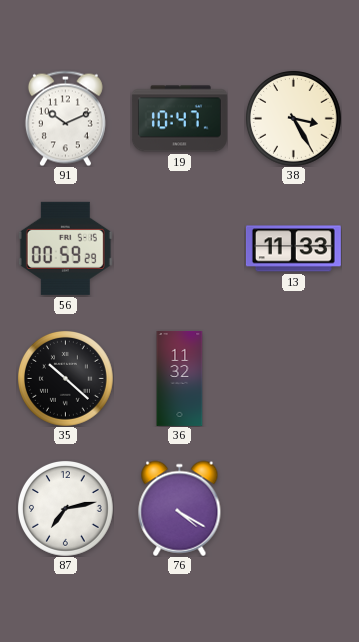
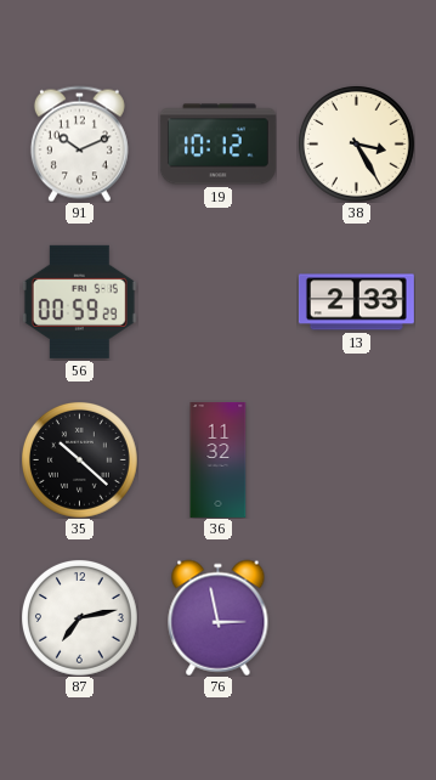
19: 10:47 -> 10:12 (217, 145)
13: 11:33 -> 2:33 (356, 303)
76: 4:20 -> 2:58 (219, 617)
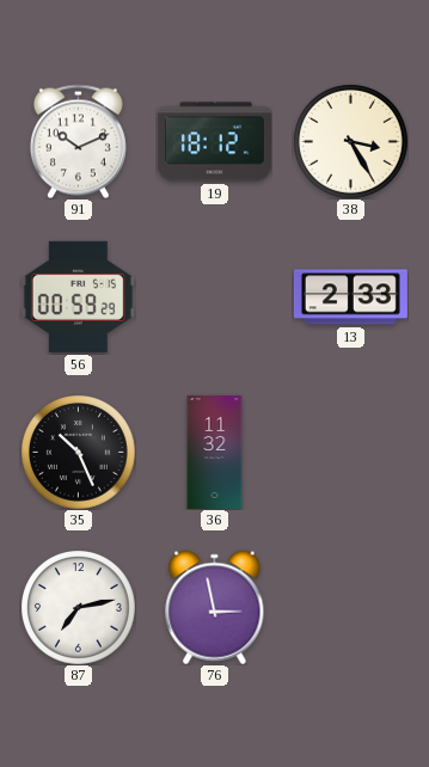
19: 10:12 -> 18:12 (214, 142)
35: 10:22 -> 10:26 (79, 453)
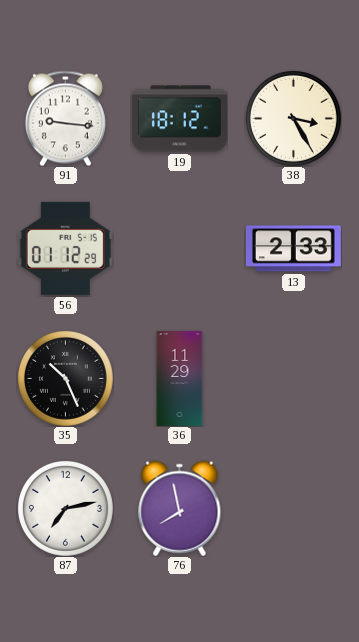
91: 10:11 -> 9:16 (65, 118)
56: 00:59 -> 01:12 (65, 248)
36: 11:32 -> 11:29 (180, 378)
76: 2:58 -> 7:58 (180, 508)
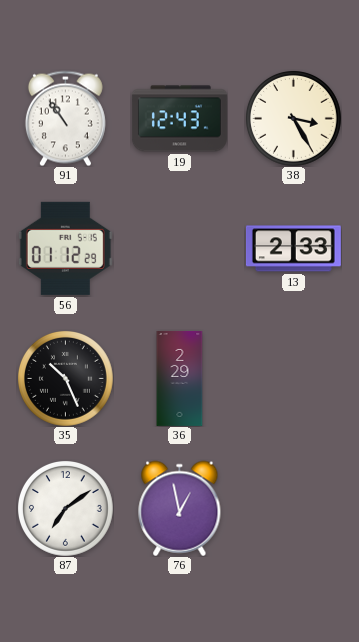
91: 9:16 -> 10:54 (65, 118)
19: 18:12 -> 12:43 (179, 119)
36: 11:29 -> 2:29 (180, 378)
87: 7:13 -> 7:09 (66, 509)
76: 7:58 -> 12:58 (180, 508)
